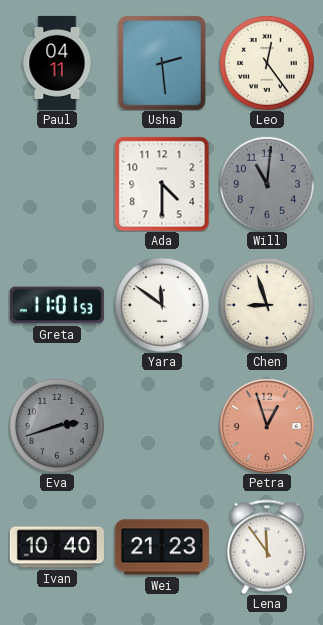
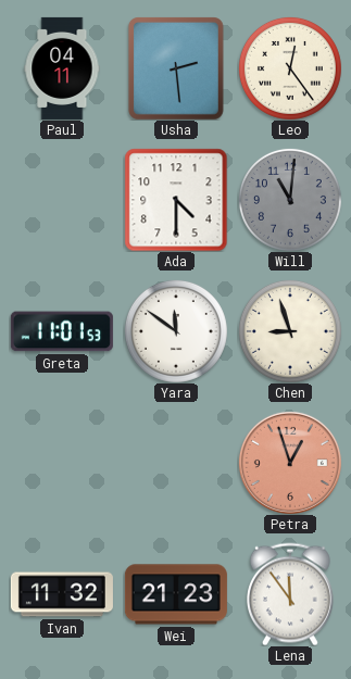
Eva: 2:42 -> none (57, 426)
Ivan: 10:40 -> 11:32 (62, 594)
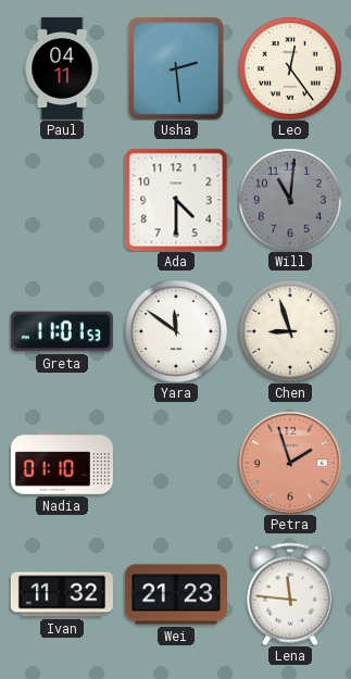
Nadia: none -> 01:10 (62, 463)
Petra: 12:57 -> 1:57 (290, 463)
Lena: 11:54 -> 11:46 (290, 594)
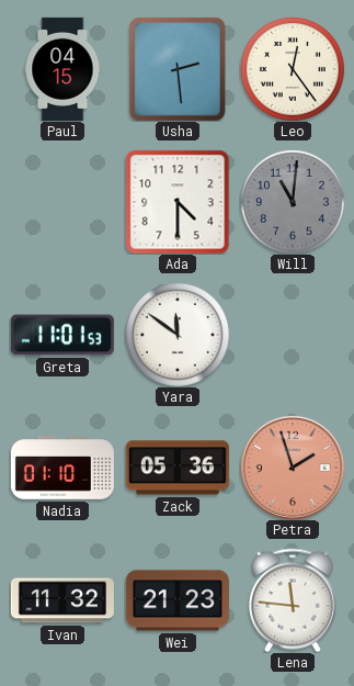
Paul: 04:11 -> 04:15 (62, 69)
Chen: 8:57 -> none (290, 331)
Zack: none -> 05:36 (178, 468)
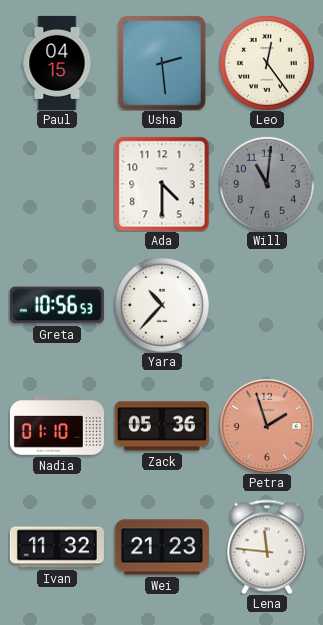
Greta: 11:01 -> 10:56 (57, 305)
Yara: 11:51 -> 10:37 (162, 305)
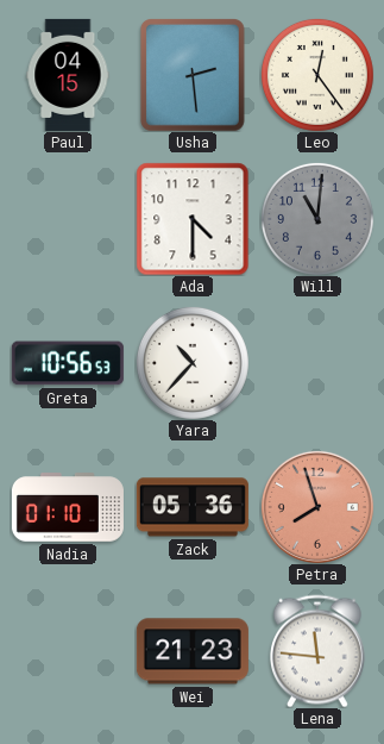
Petra: 1:57 -> 7:57 (317, 507)
Ivan: 11:32 -> none (57, 547)
